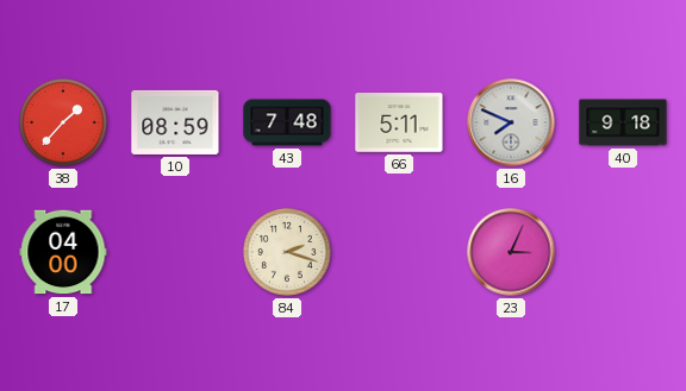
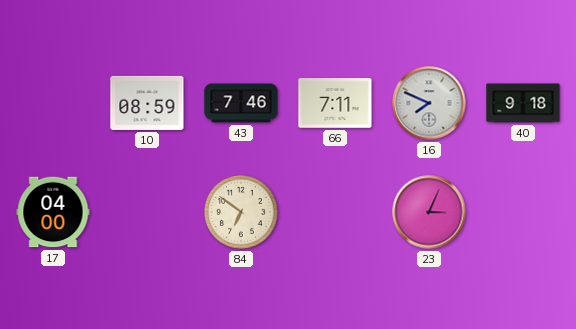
38: 1:37 -> none (64, 124)
43: 7:48 -> 7:46 (241, 103)
66: 5:11 -> 7:11 (335, 103)
84: 2:18 -> 6:51 (242, 213)
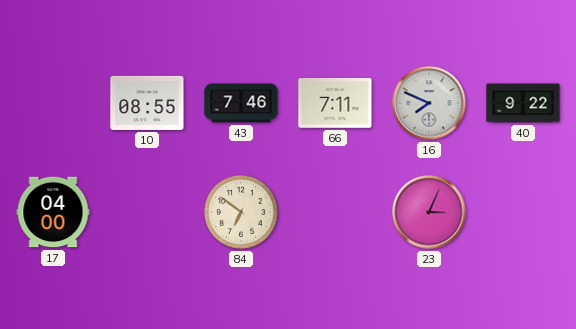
10: 08:59 -> 08:55 (147, 103)
40: 9:18 -> 9:22 (523, 103)
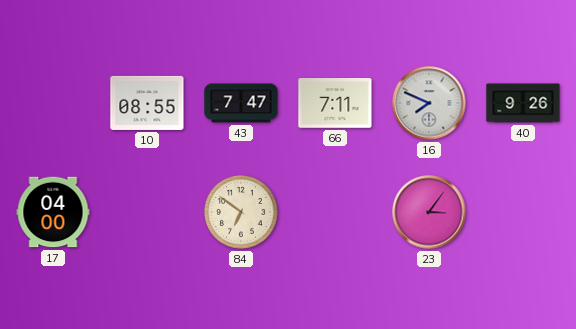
43: 7:46 -> 7:47 (241, 103)
40: 9:22 -> 9:26 (523, 103)
23: 3:04 -> 3:06 (429, 212)
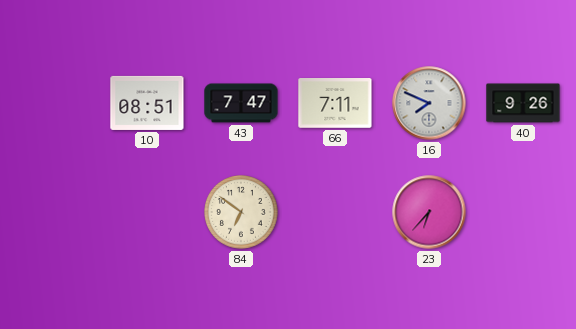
10: 08:55 -> 08:51 (147, 103)
17: 04:00 -> none (53, 212)
23: 3:06 -> 6:37 (429, 212)
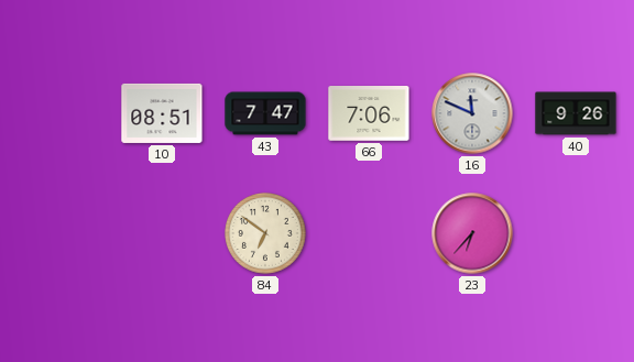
66: 7:11 -> 7:06 (369, 113)
16: 7:49 -> 11:49 (472, 113)
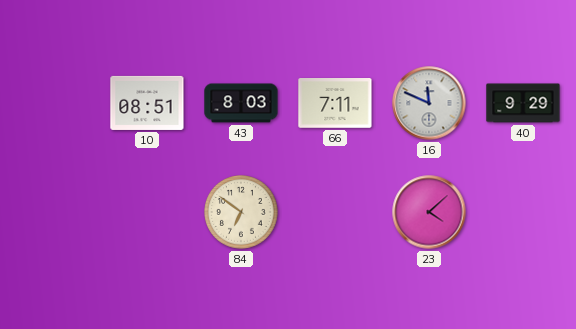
43: 7:47 -> 8:03 (241, 103)
66: 7:06 -> 7:11 (335, 103)
40: 9:26 -> 9:29 (523, 103)
23: 6:37 -> 4:08 (429, 212)
